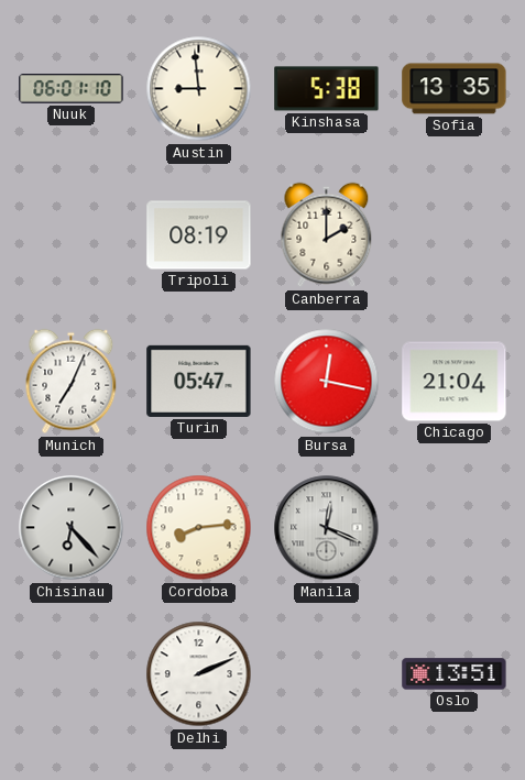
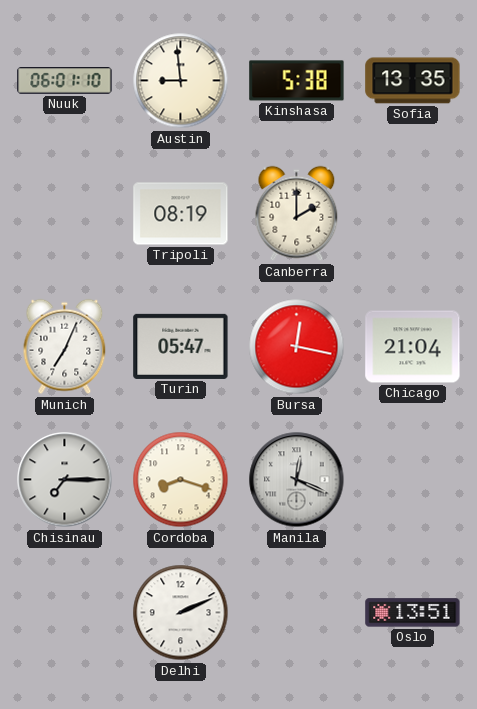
Chisinau: 6:23 -> 7:15 (65, 480)
Cordoba: 8:14 -> 8:18 (181, 480)
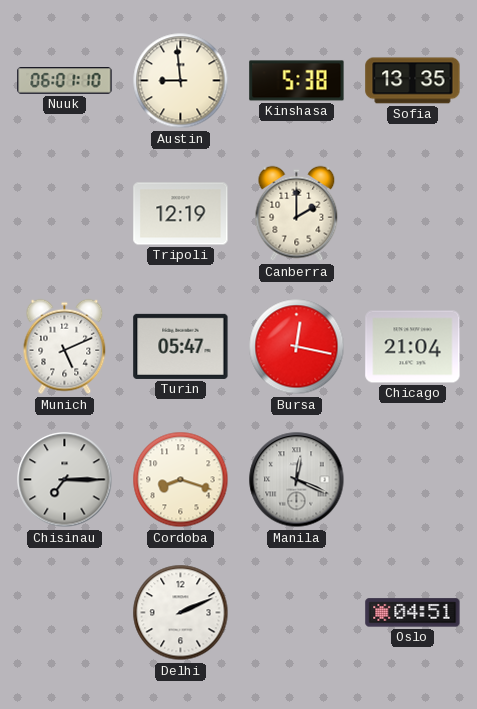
Tripoli: 08:19 -> 12:19 (181, 214)
Munich: 7:04 -> 5:11 (65, 347)
Oslo: 13:51 -> 04:51 (413, 613)
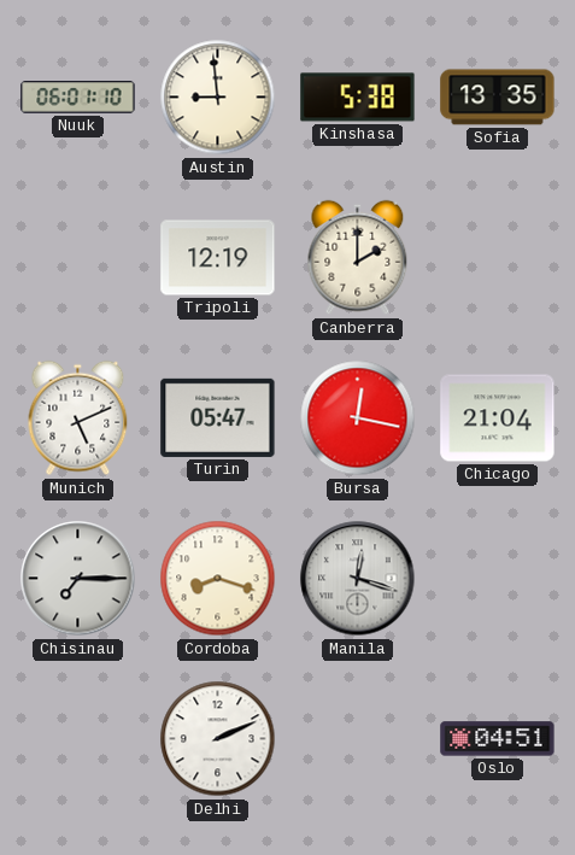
Manila: 12:19 -> 12:18 (358, 579)
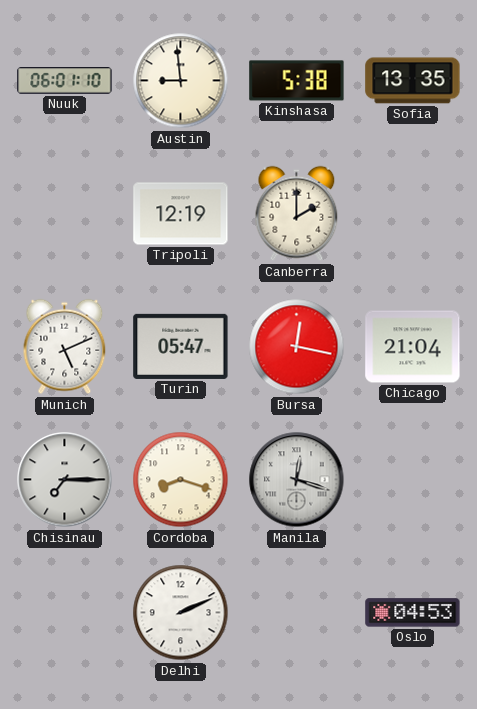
Oslo: 04:51 -> 04:53 (413, 613)
